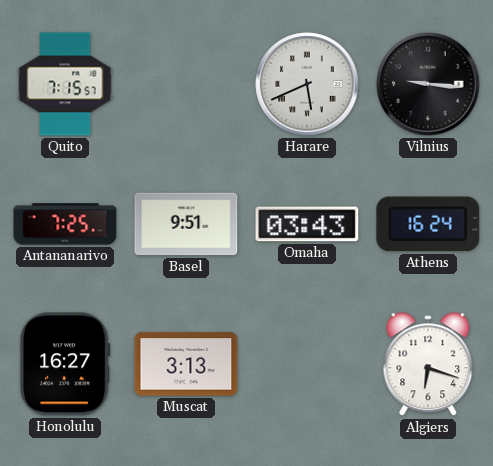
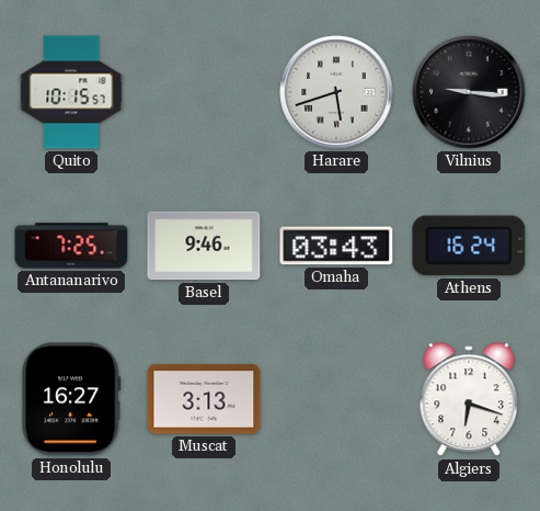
Quito: 7:15 -> 10:15 (71, 92)
Harare: 5:41 -> 5:42 (336, 92)
Basel: 9:51 -> 9:46 (204, 246)
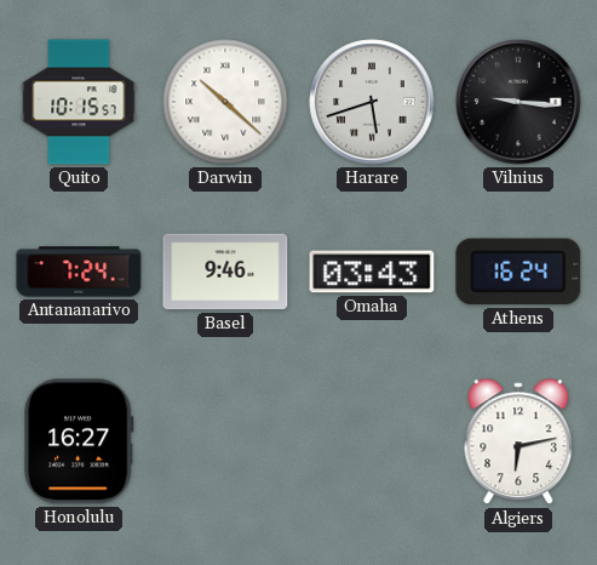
Darwin: none -> 10:22 (225, 102)
Antananarivo: 7:25 -> 7:24 (79, 272)
Muscat: 3:13 -> none (204, 399)
Algiers: 6:18 -> 6:13 (518, 443)
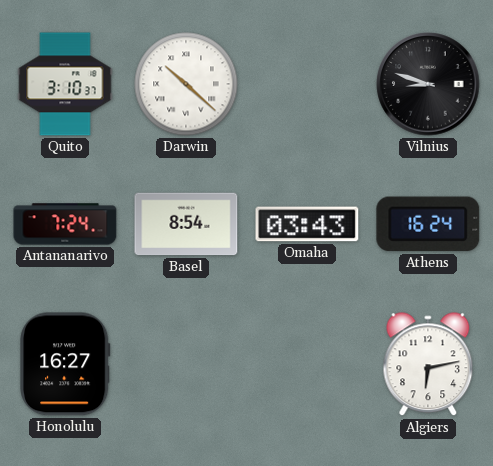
Quito: 10:15 -> 3:10 (65, 84)
Harare: 5:42 -> none (372, 102)
Vilnius: 9:16 -> 8:48 (428, 84)
Basel: 9:46 -> 8:54 (186, 224)
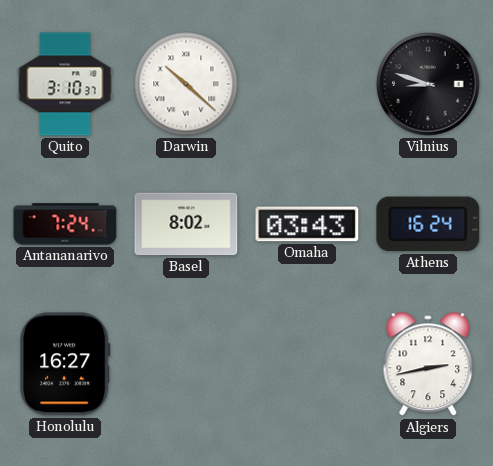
Basel: 8:54 -> 8:02 (186, 224)
Algiers: 6:13 -> 2:43 (428, 365)
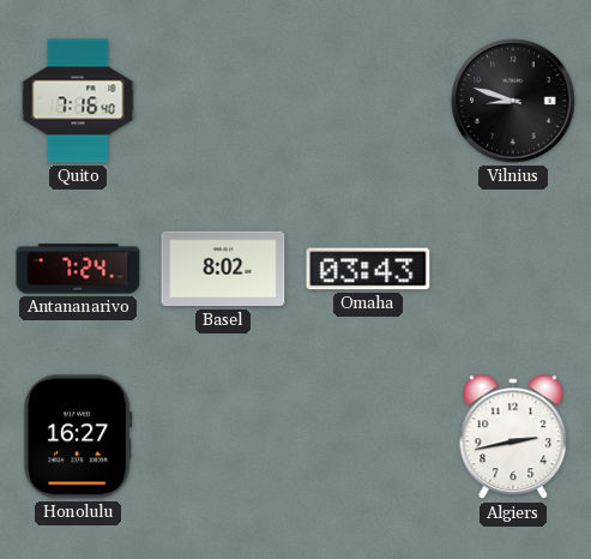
Quito: 3:10 -> 7:16 (78, 101)
Darwin: 10:22 -> none (186, 84)
Athens: 16:24 -> none (428, 224)
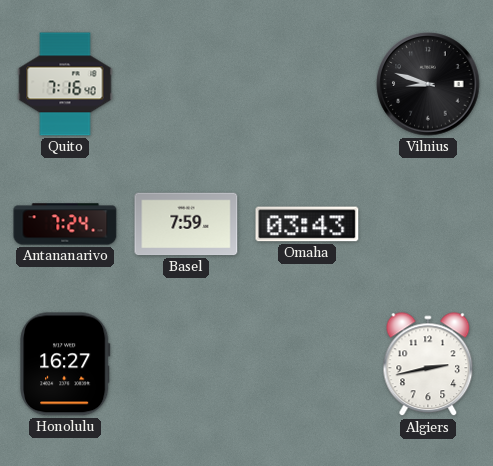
Basel: 8:02 -> 7:59 (186, 224)
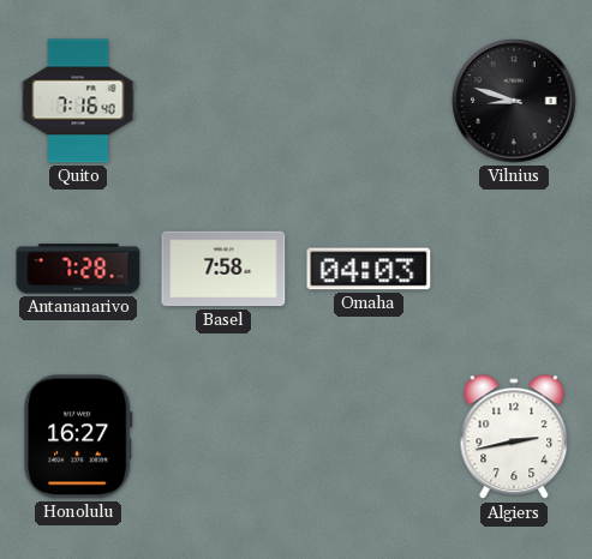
Antananarivo: 7:24 -> 7:28 (78, 269)
Basel: 7:59 -> 7:58 (223, 269)
Omaha: 03:43 -> 04:03 (369, 269)
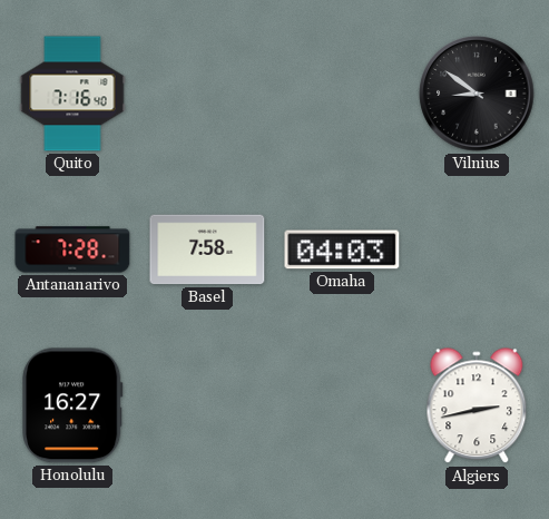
Vilnius: 8:48 -> 8:51 (477, 94)
